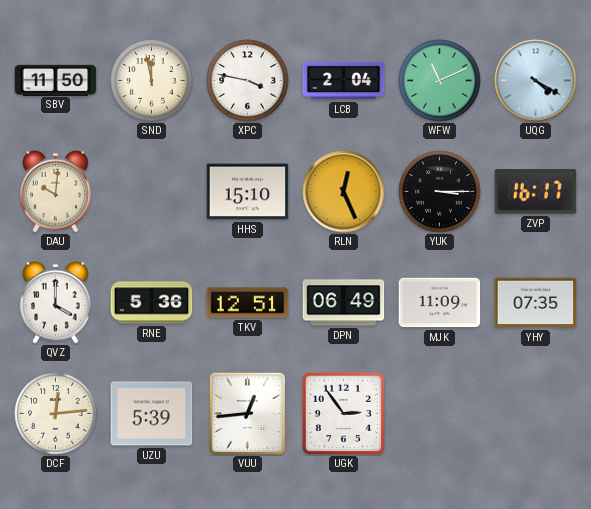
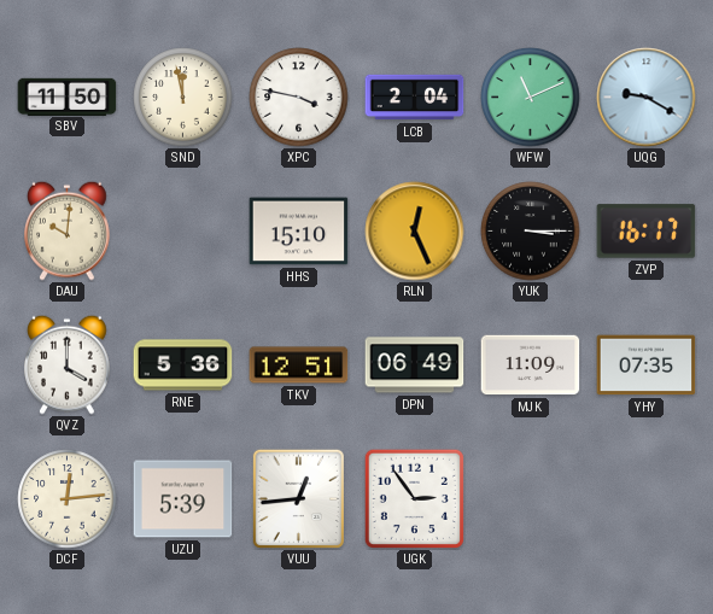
UQG: 4:20 -> 9:20 (647, 98)
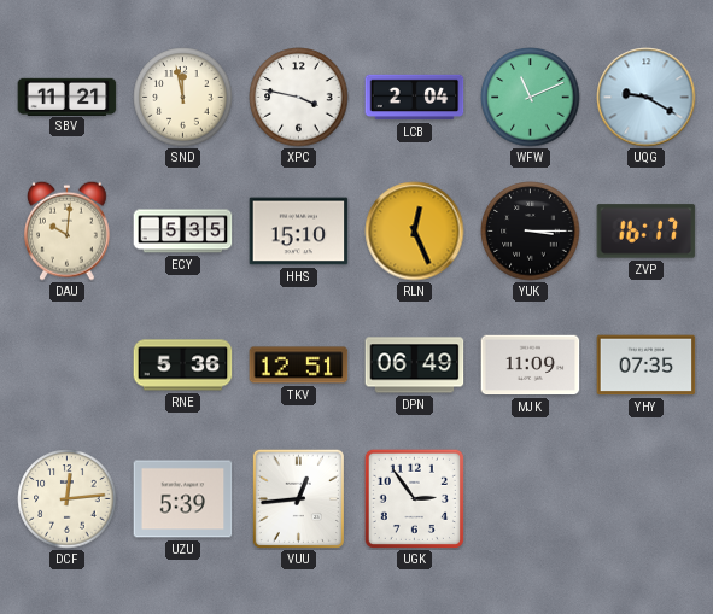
SBV: 11:50 -> 11:21 (68, 97)
ECY: none -> 5:35 (183, 232)
QVZ: 4:00 -> none (68, 364)
